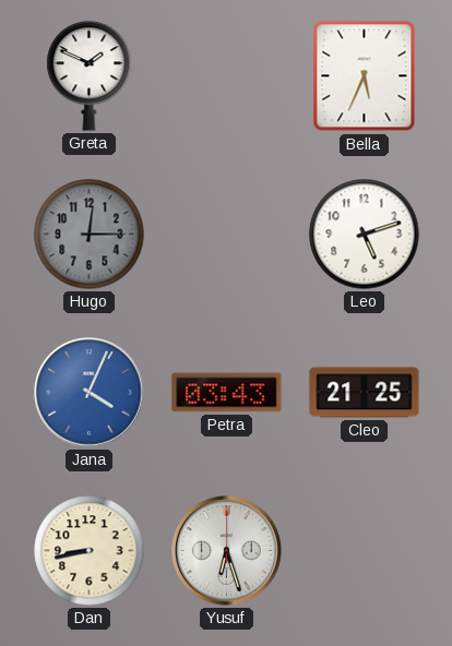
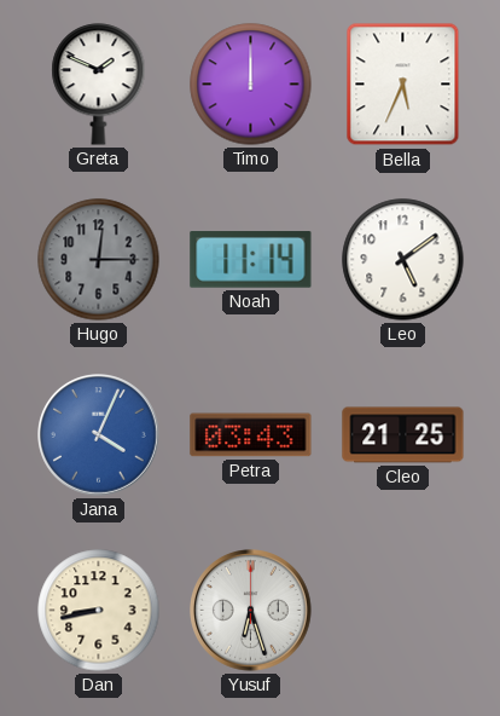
Timo: none -> 12:00 (251, 85)
Noah: none -> 11:14 (251, 260)
Leo: 5:12 -> 5:09 (403, 260)
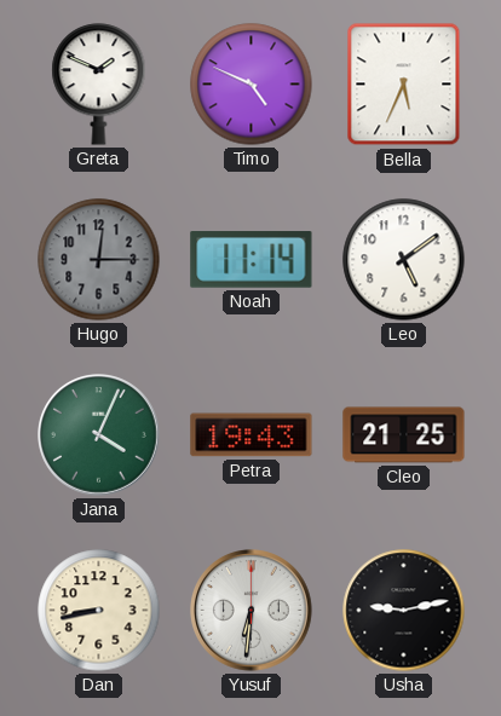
Timo: 12:00 -> 4:49 (252, 85)
Jana dial: blue -> green (99, 435)
Petra: 03:43 -> 19:43 (252, 435)
Yusuf: 6:27 -> 6:31 (252, 611)
Usha: none -> 9:13 (404, 611)
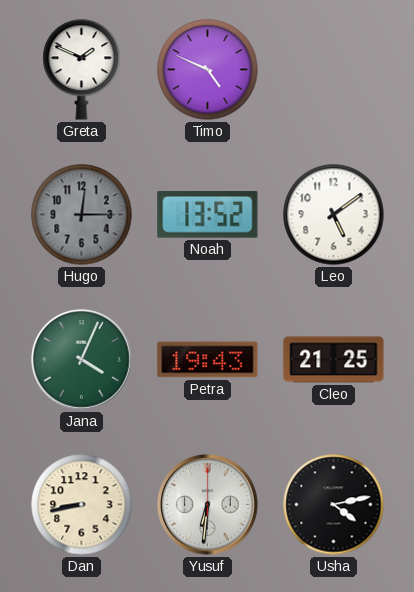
Bella: 5:34 -> none (404, 85)
Noah: 11:14 -> 13:52 (208, 215)
Usha: 9:13 -> 4:13 (334, 505)
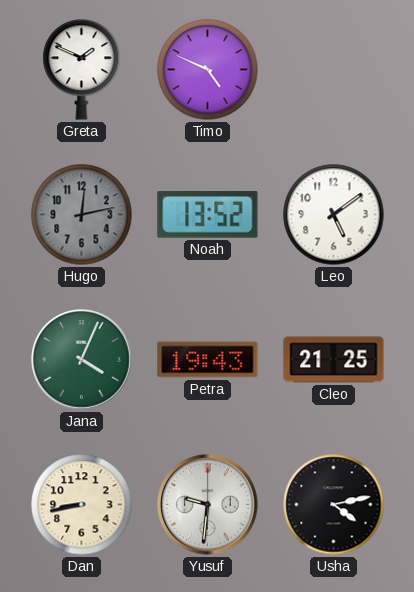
Hugo: 12:15 -> 12:13 (82, 215)
Yusuf: 6:31 -> 9:31 (208, 505)
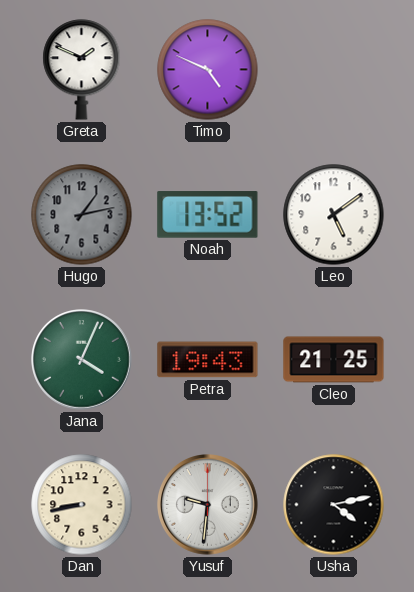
Hugo: 12:13 -> 1:13 (82, 215)
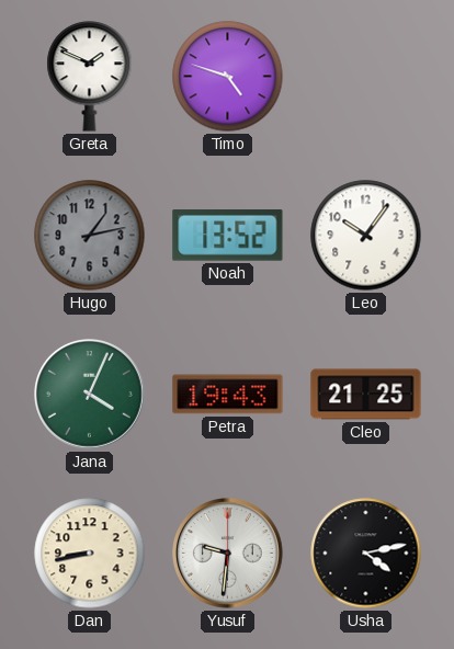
Timo: 4:49 -> 4:48 (228, 77)
Leo: 5:09 -> 10:06 (366, 236)
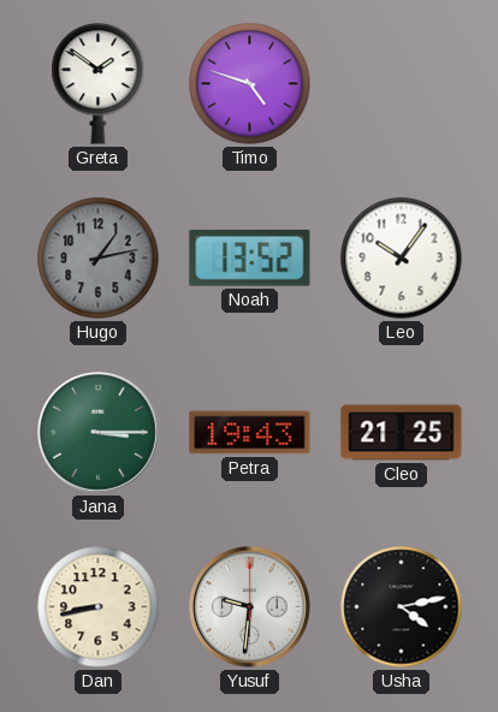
Greta: 1:49 -> 1:51 (99, 84)
Jana: 4:04 -> 3:15 (99, 433)
